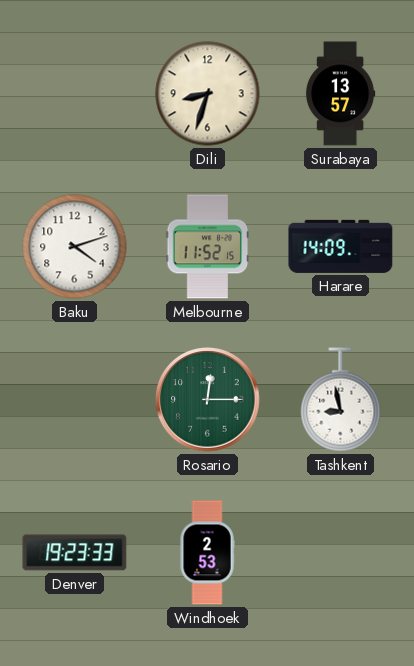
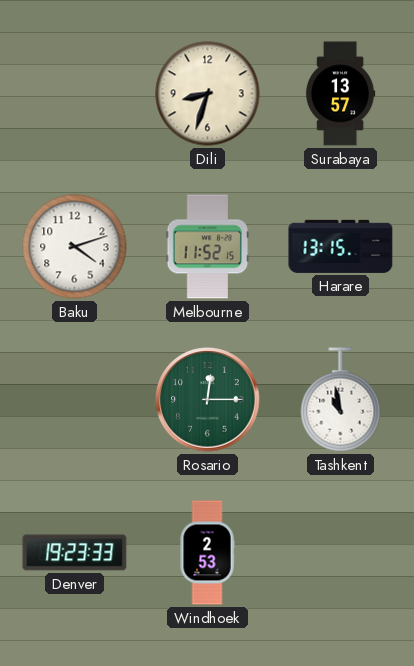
Harare: 14:09 -> 13:15 (341, 246)
Tashkent: 8:58 -> 10:58 (341, 400)
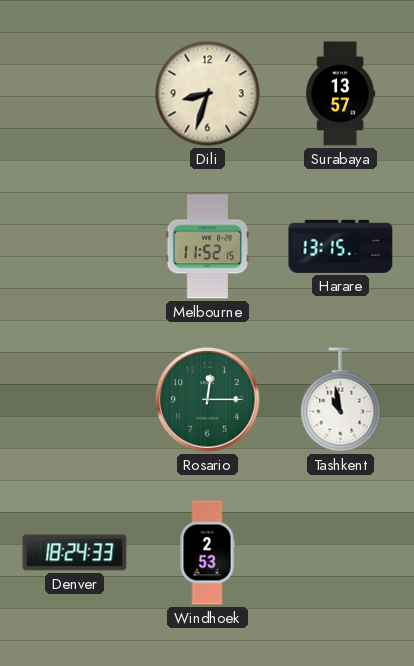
Baku: 4:12 -> none (75, 247)
Denver: 19:23 -> 18:24 (75, 553)
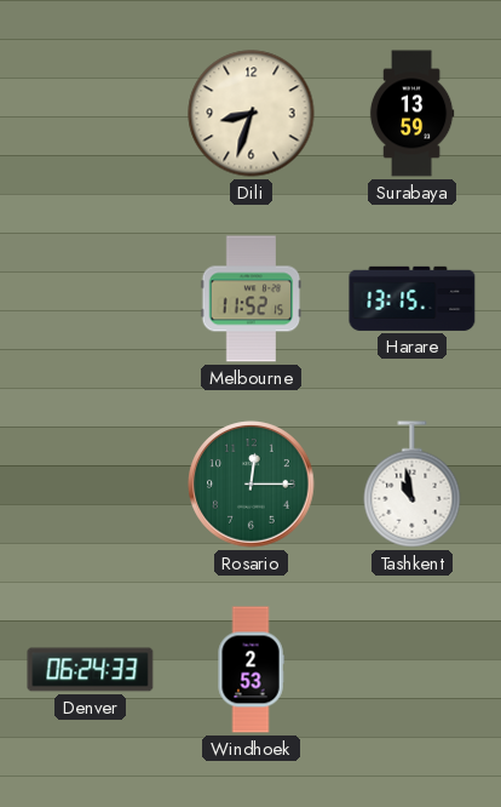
Surabaya: 13:57 -> 13:59 (411, 114)
Denver: 18:24 -> 06:24 (91, 670)
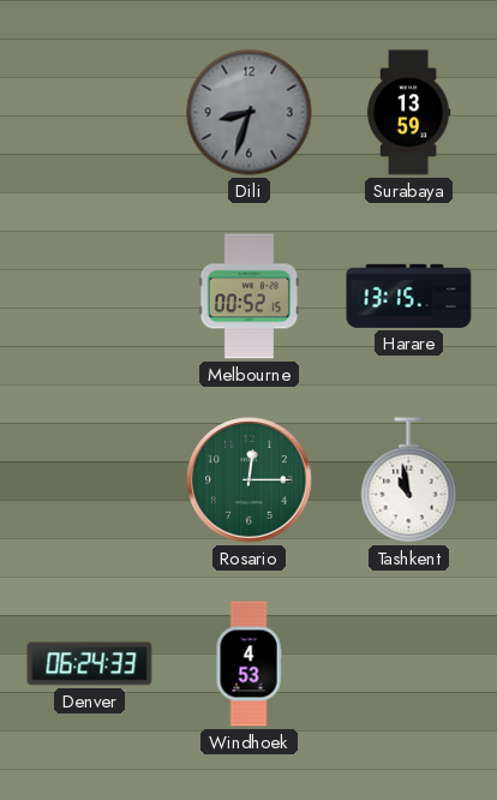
Dili dial: cream -> grey (250, 113)
Melbourne: 11:52 -> 00:52 (250, 297)
Windhoek: 2:53 -> 4:53 (248, 664)
